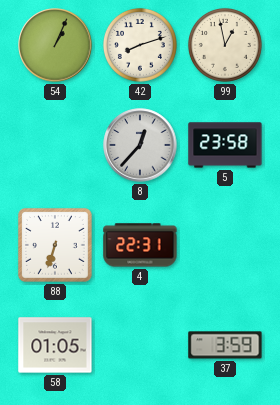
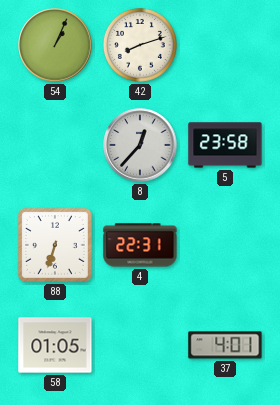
99: 12:58 -> none (225, 45)
37: 3:59 -> 4:01 (225, 345)
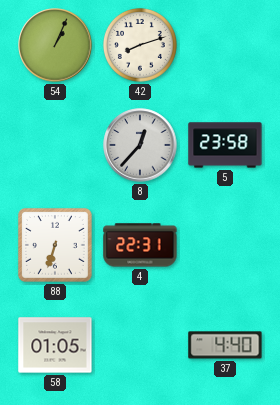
37: 4:01 -> 4:40 (225, 345)
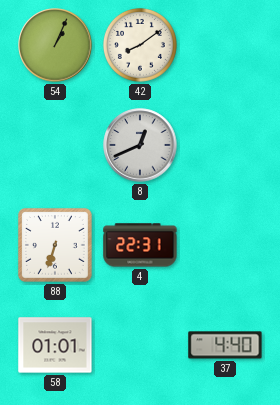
42: 8:12 -> 8:09 (140, 45)
8: 12:37 -> 12:41 (140, 145)
5: 23:58 -> none (225, 145)
58: 01:05 -> 01:01 (55, 345)
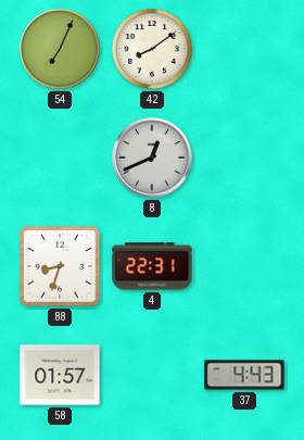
54: 1:04 -> 7:04 (60, 49)
88: 6:33 -> 8:33 (60, 266)
58: 01:01 -> 01:57 (60, 375)
37: 4:40 -> 4:43 (244, 375)
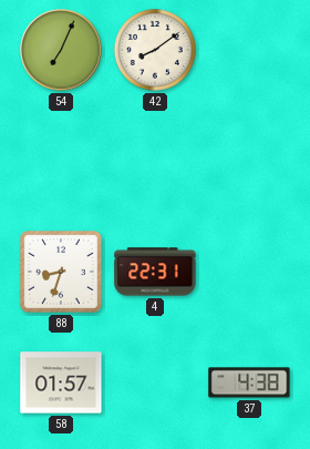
8: 12:41 -> none (152, 158)
37: 4:43 -> 4:38 (249, 382)
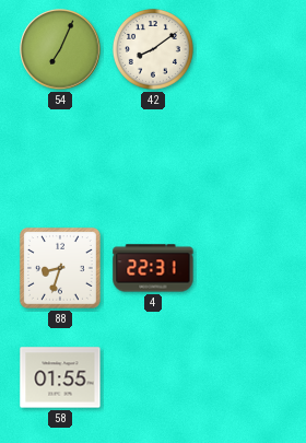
58: 01:57 -> 01:55 (60, 377)
37: 4:38 -> none (249, 382)
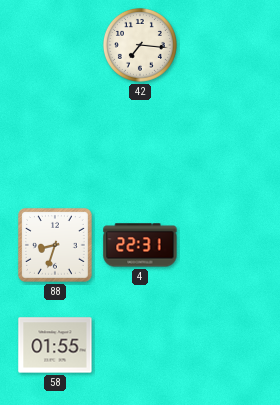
54: 7:04 -> none (60, 49)
42: 8:09 -> 7:16 (140, 45)
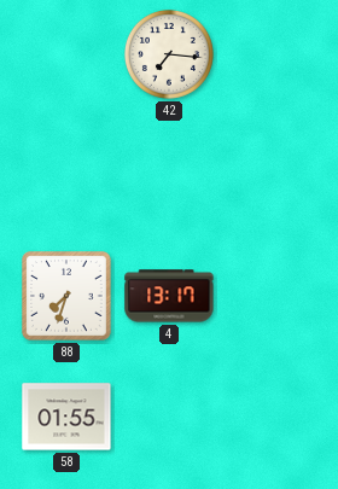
88: 8:33 -> 7:33 (66, 296)
4: 22:31 -> 13:17 (169, 296)
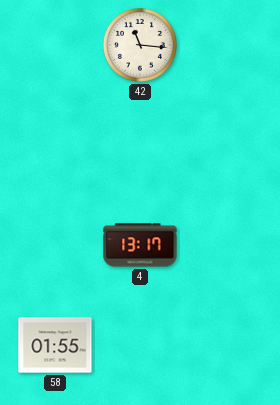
42: 7:16 -> 11:16 (140, 45)
88: 7:33 -> none (66, 296)
